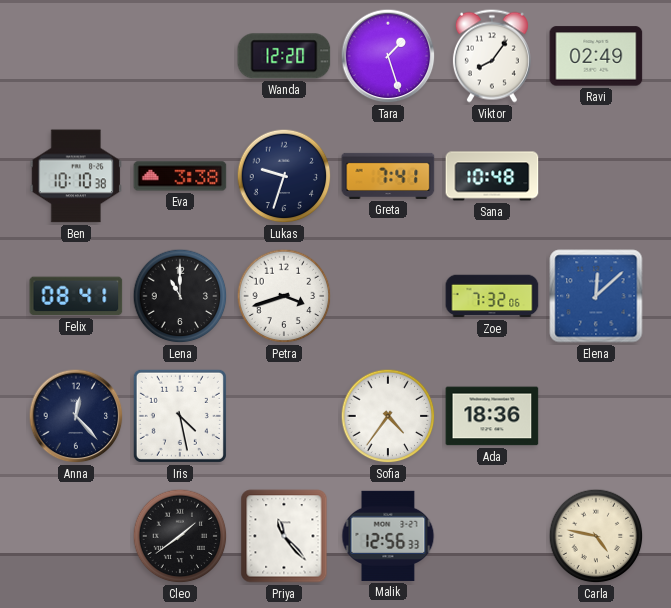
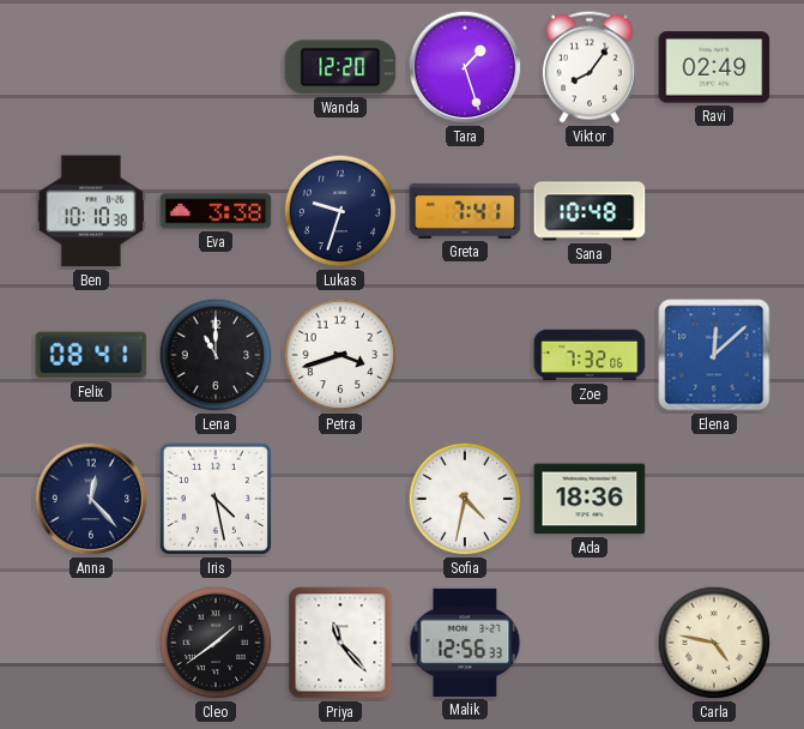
Sofia: 4:36 -> 4:32 (465, 499)
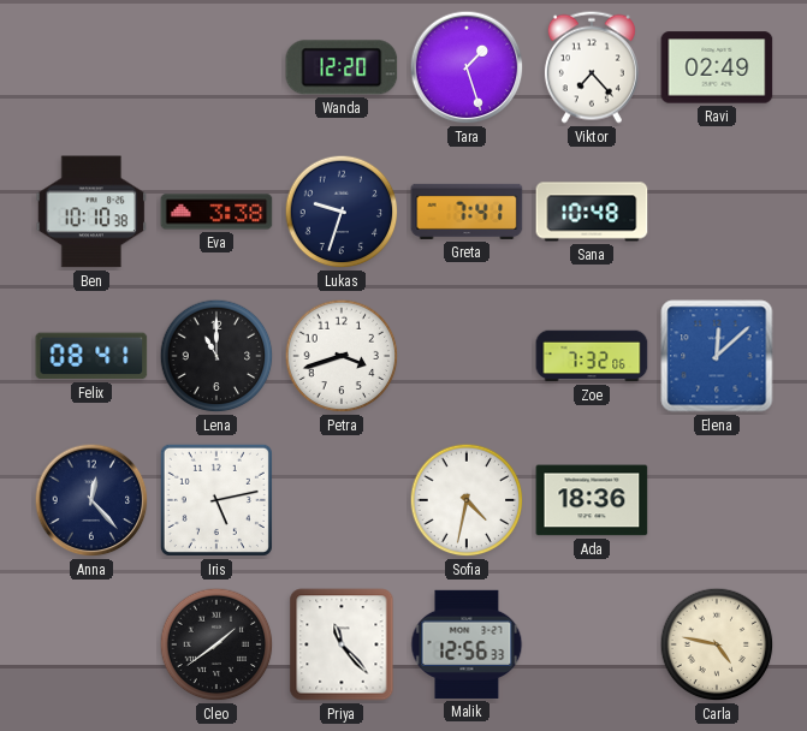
Viktor: 8:06 -> 7:23 (592, 67)
Iris: 4:28 -> 5:13 (216, 500)
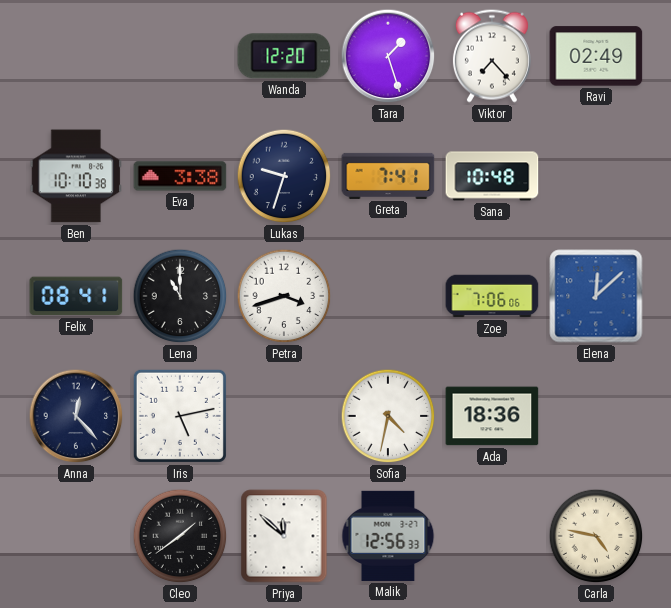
Zoe: 7:32 -> 7:06 (492, 296)
Priya: 11:23 -> 11:52 (284, 536)
